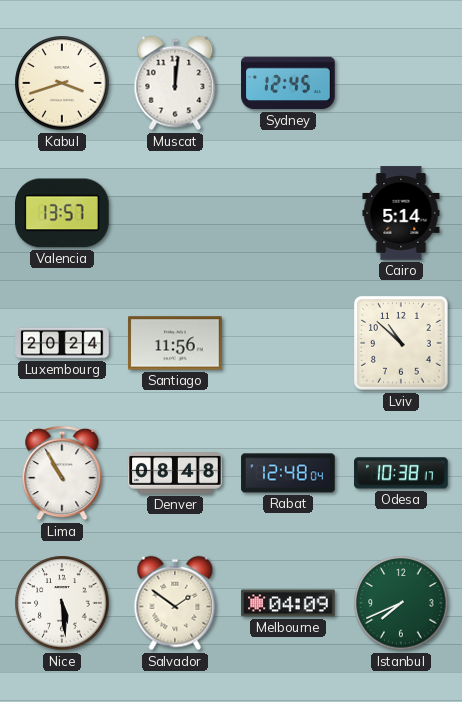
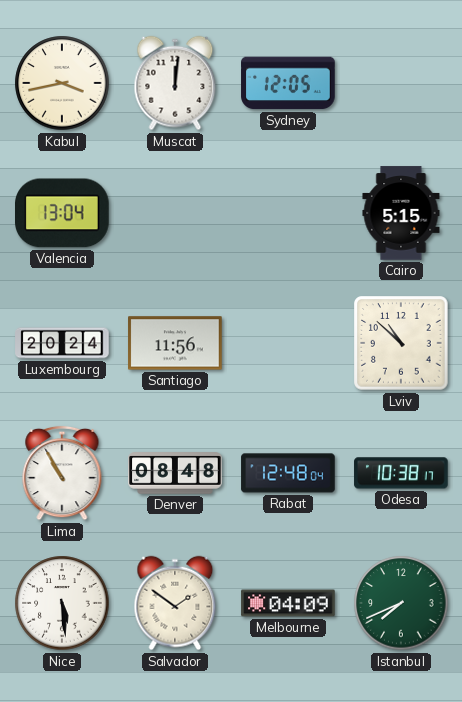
Kabul: 3:42 -> 3:43 (62, 83)
Sydney: 12:45 -> 12:05 (288, 83)
Valencia: 13:57 -> 13:04 (63, 213)
Cairo: 5:14 -> 5:15 (401, 213)
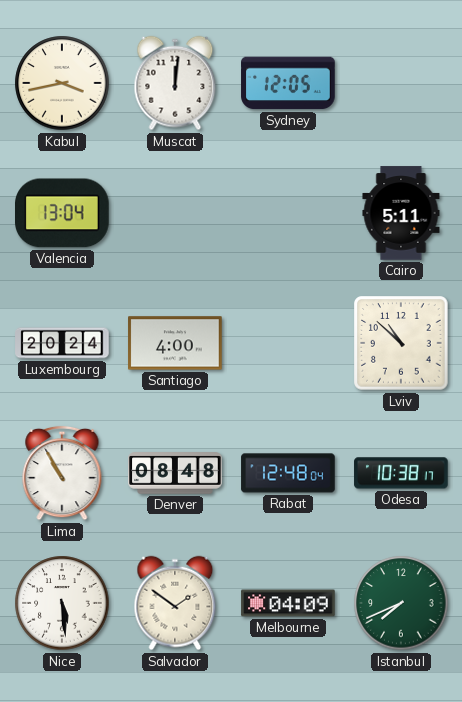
Cairo: 5:15 -> 5:11 (401, 213)
Santiago: 11:56 -> 4:00 (175, 343)
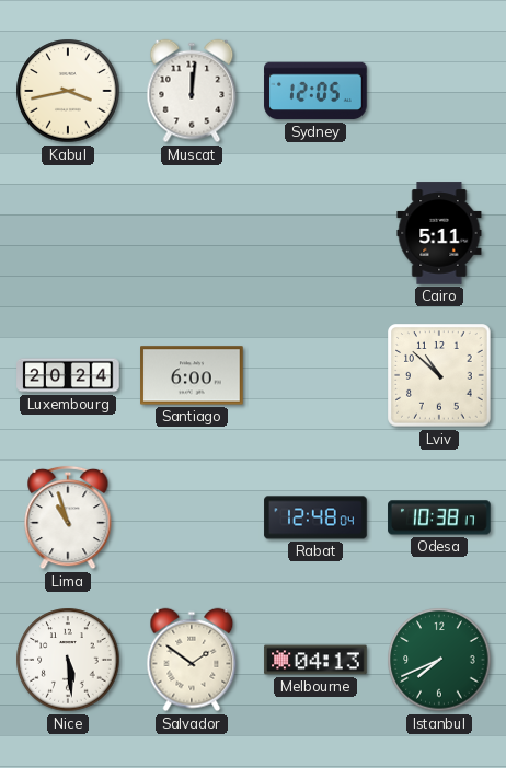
Valencia: 13:04 -> none (63, 213)
Santiago: 4:00 -> 6:00 (192, 375)
Lima: 10:55 -> 10:57 (68, 517)
Denver: 08:48 -> none (175, 473)
Melbourne: 04:09 -> 04:13 (315, 660)
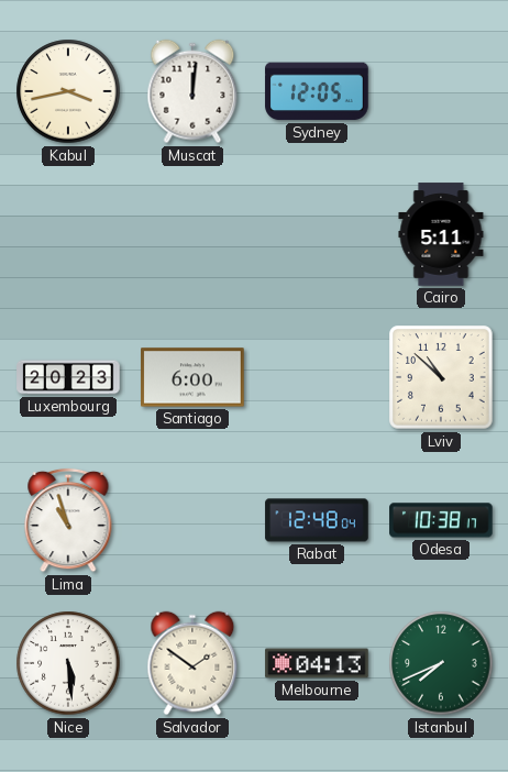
Luxembourg: 20:24 -> 20:23 (68, 377)
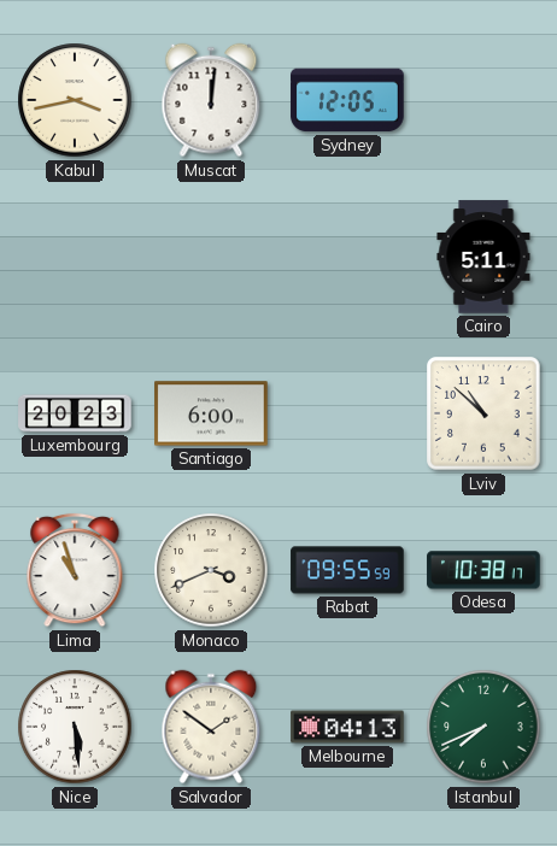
Monaco: none -> 3:41 (211, 570)
Rabat: 12:48 -> 09:55 (347, 570)
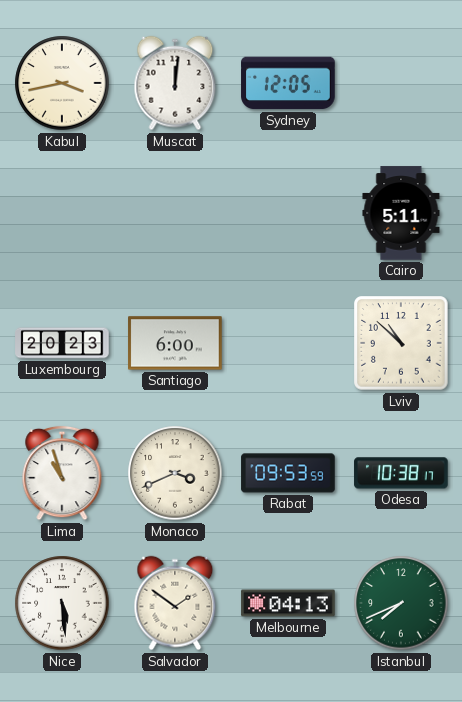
Rabat: 09:55 -> 09:53 (288, 473)
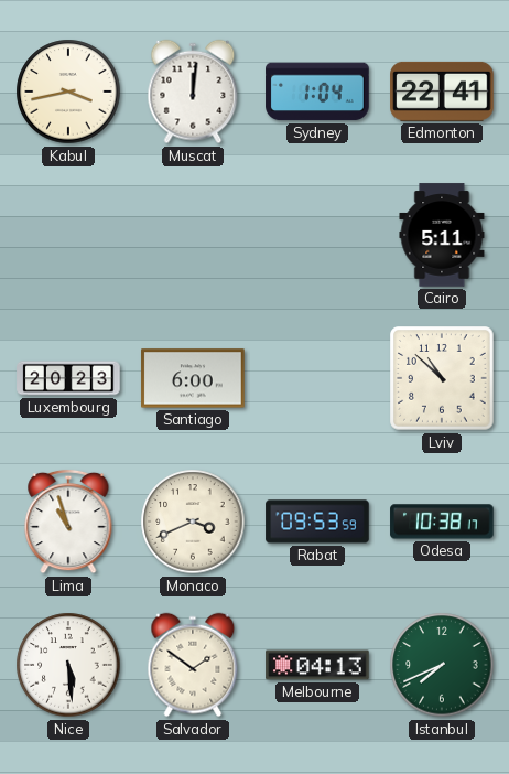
Sydney: 12:05 -> 1:04 (317, 92)
Edmonton: none -> 22:41 (442, 92)
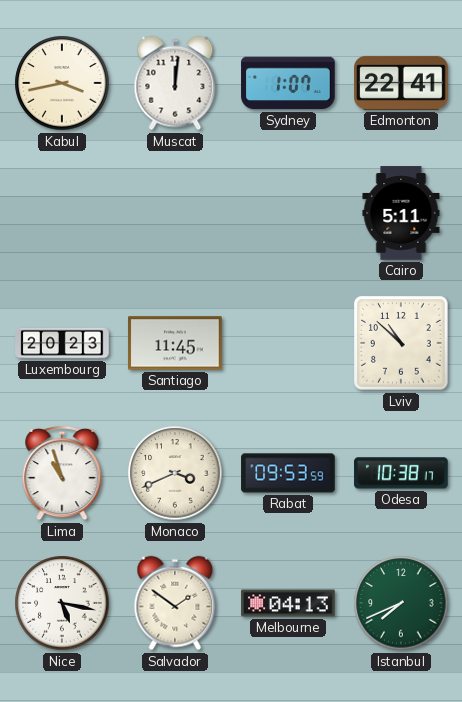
Sydney: 1:04 -> 1:07 (288, 83)
Santiago: 6:00 -> 11:45 (175, 343)
Nice: 5:29 -> 5:17 (62, 603)
